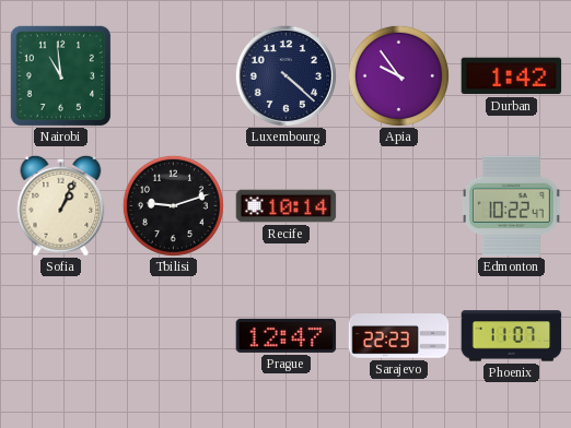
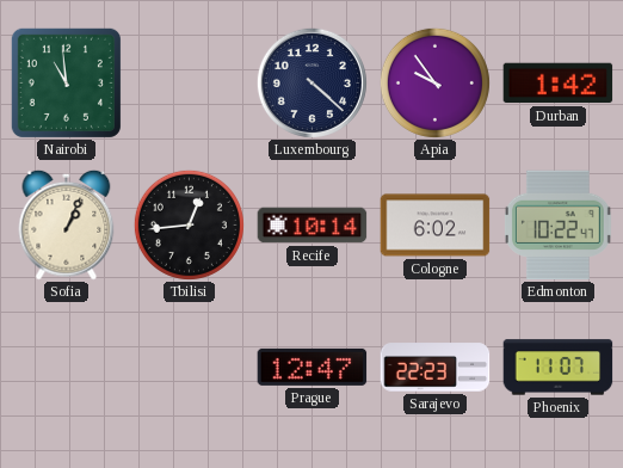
Tbilisi: 9:12 -> 12:44 (189, 224)
Cologne: none -> 6:02 (436, 226)
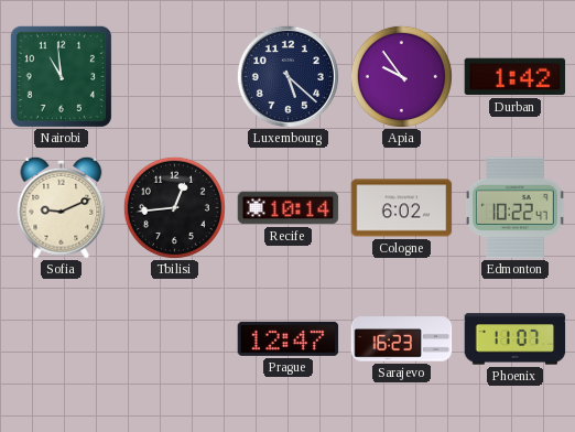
Luxembourg: 4:22 -> 5:22 (287, 76)
Sofia: 1:04 -> 9:11 (62, 207)
Sarajevo: 22:23 -> 16:23 (402, 339)
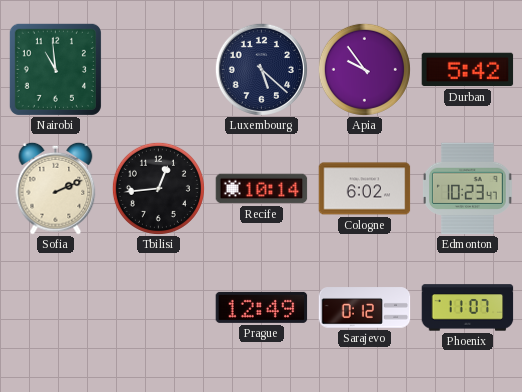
Durban: 1:42 -> 5:42 (468, 70)
Sofia: 9:11 -> 2:11 (56, 188)
Edmonton: 10:22 -> 10:23 (467, 189)
Prague: 12:47 -> 12:49 (262, 307)
Sarajevo: 16:23 -> 0:12 (365, 308)
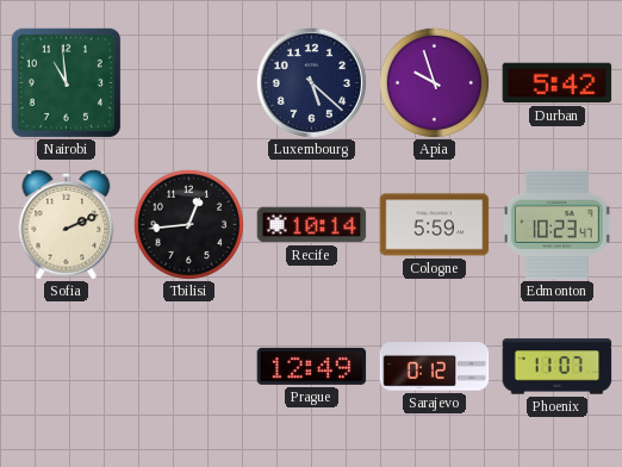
Apia: 9:54 -> 9:57 (434, 82)
Cologne: 6:02 -> 5:59 (435, 225)
